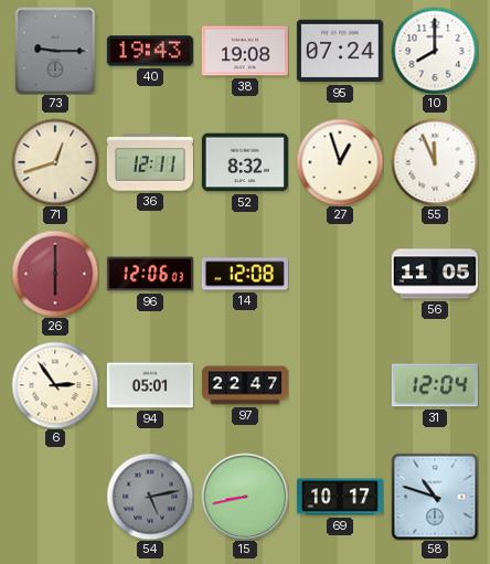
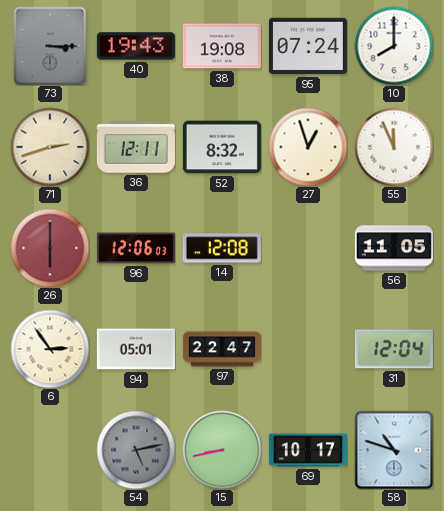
73: 9:15 -> 3:15 (50, 46)
71: 12:42 -> 2:42 (50, 147)
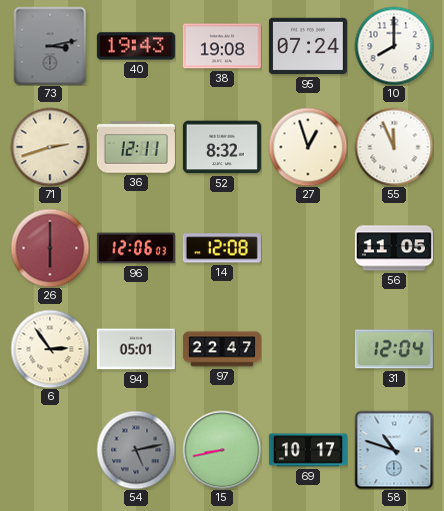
73: 3:15 -> 3:13 (50, 46)
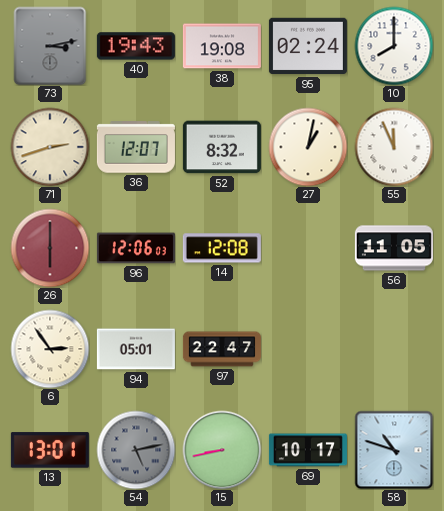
95: 07:24 -> 02:24 (308, 46)
36: 12:11 -> 12:07 (136, 147)
27: 12:57 -> 1:02 (308, 147)
31: 12:04 -> none (394, 349)
13: none -> 13:01 (50, 450)
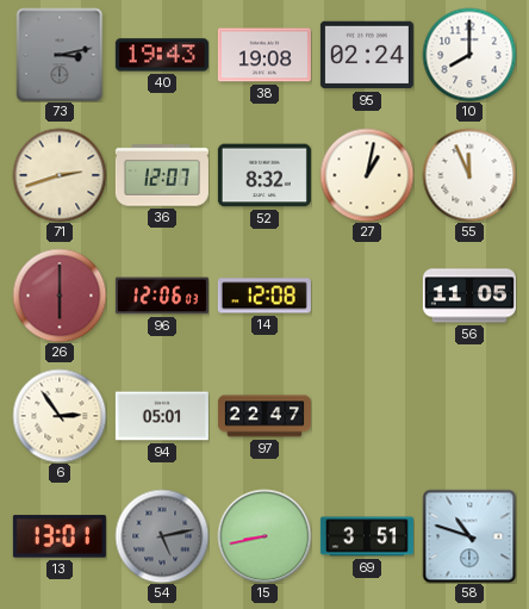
69: 10:17 -> 3:51 (367, 536)
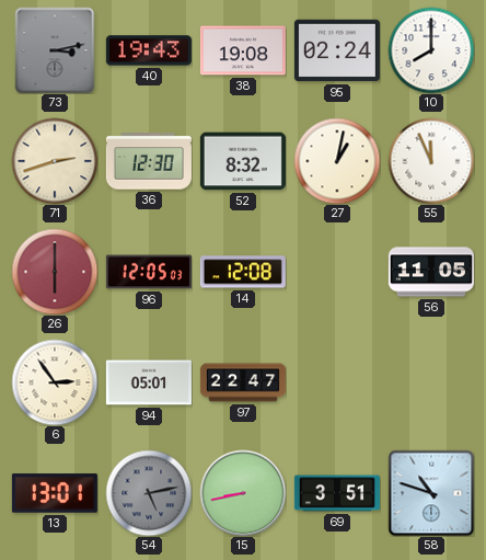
36: 12:07 -> 12:30 (149, 161)
96: 12:06 -> 12:05 (149, 272)
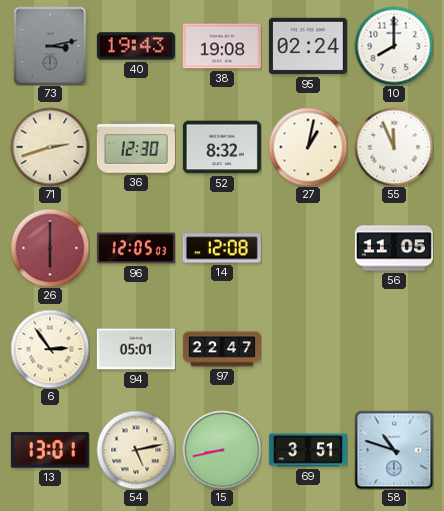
54 dial: grey -> cream (136, 450)
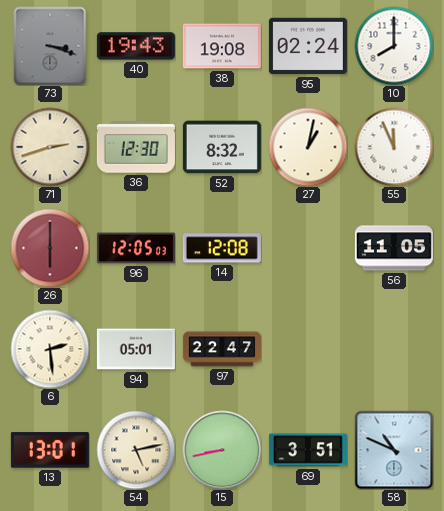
73: 3:13 -> 3:18 (50, 46)
6: 2:54 -> 2:29 (50, 349)
58: 10:48 -> 10:49 (394, 450)
